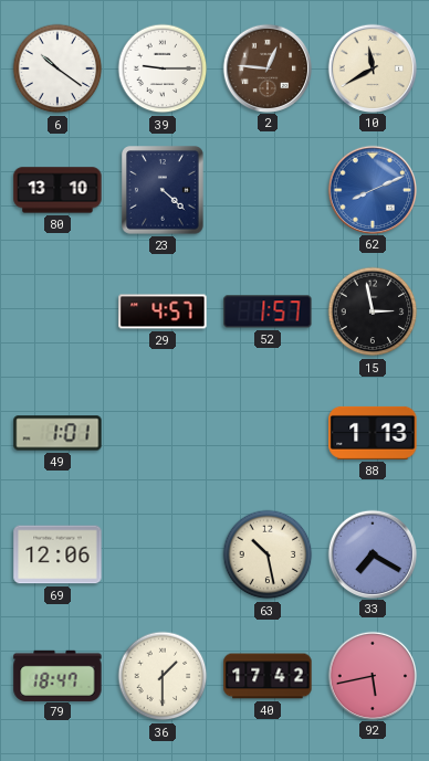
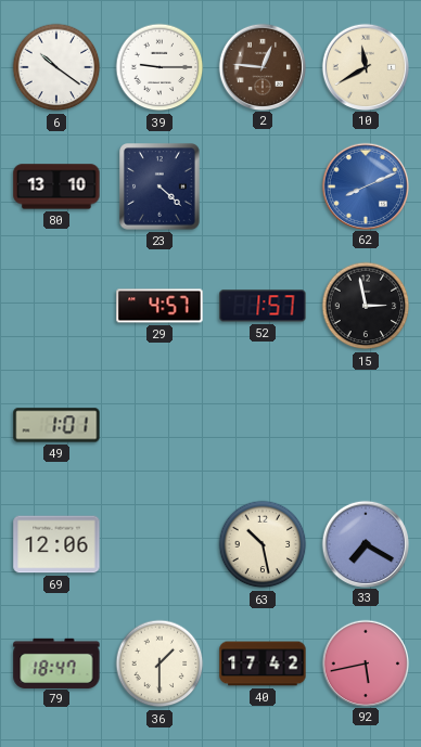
88: 1:13 -> none (373, 433)
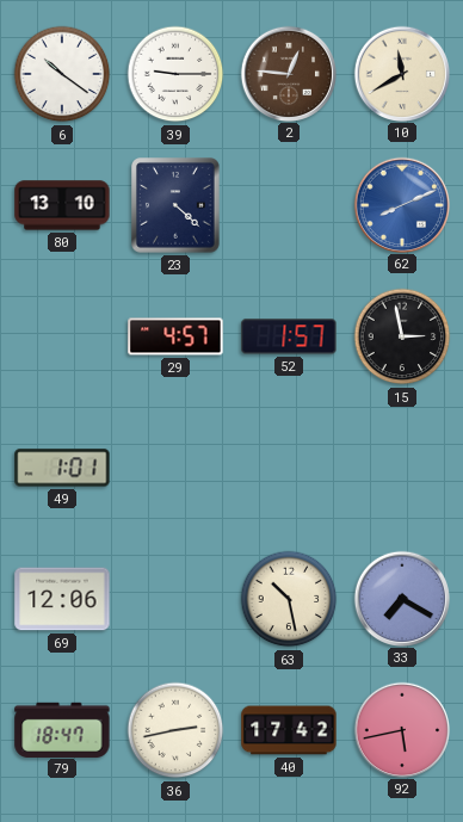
36: 1:30 -> 2:43 (175, 730)
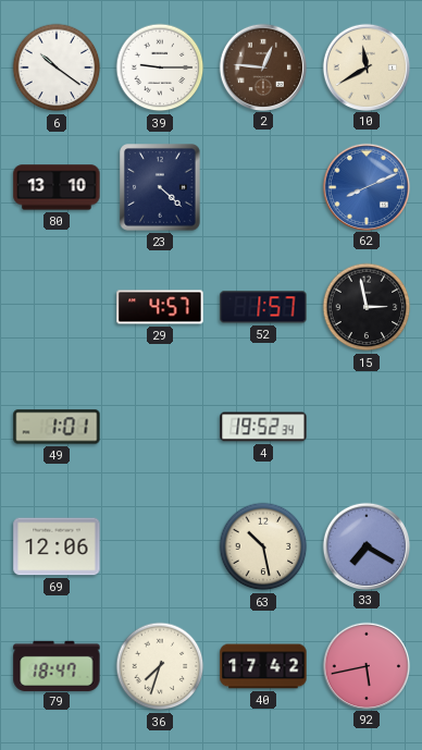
4: none -> 19:52 (263, 427)
36: 2:43 -> 7:33 (160, 666)
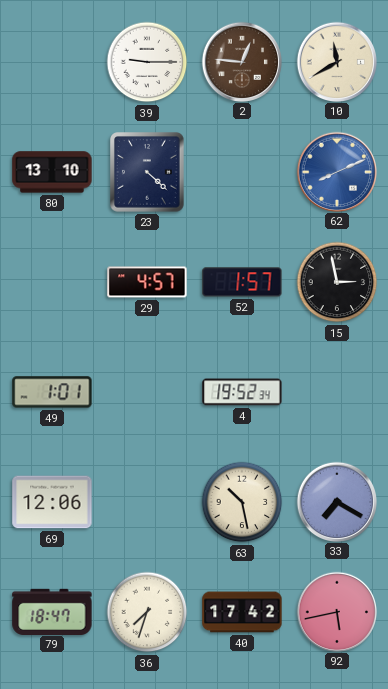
6: 10:21 -> none (57, 67)
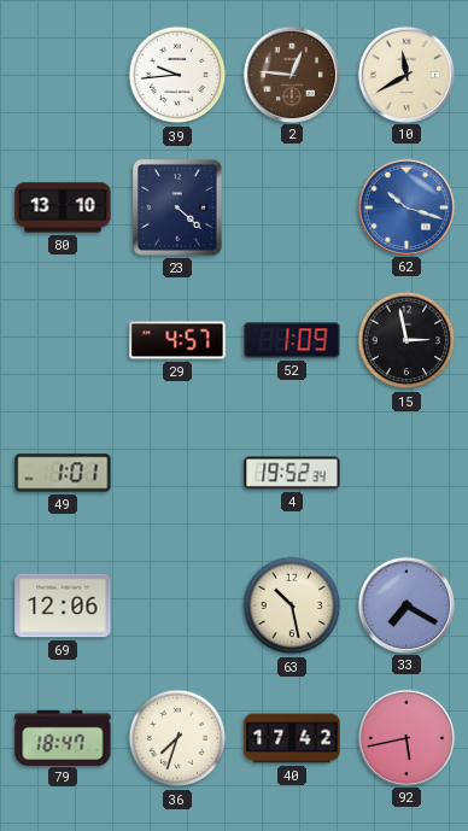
39: 9:15 -> 9:44 (177, 75)
62: 8:11 -> 10:18 (405, 206)
52: 1:57 -> 1:09 (292, 340)
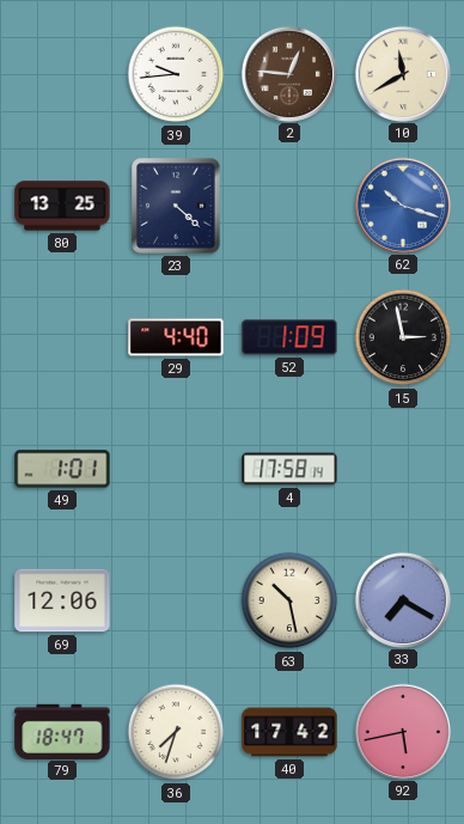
80: 13:10 -> 13:25 (62, 206)
29: 4:57 -> 4:40 (176, 337)
4: 19:52 -> 17:58 (289, 469)
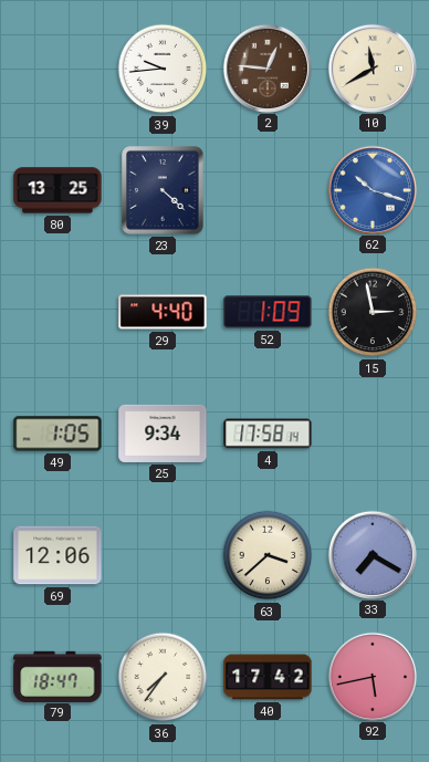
49: 1:01 -> 1:05 (57, 434)
25: none -> 9:34 (163, 434)
63: 10:28 -> 3:38 (268, 555)
36: 7:33 -> 7:36 (163, 677)
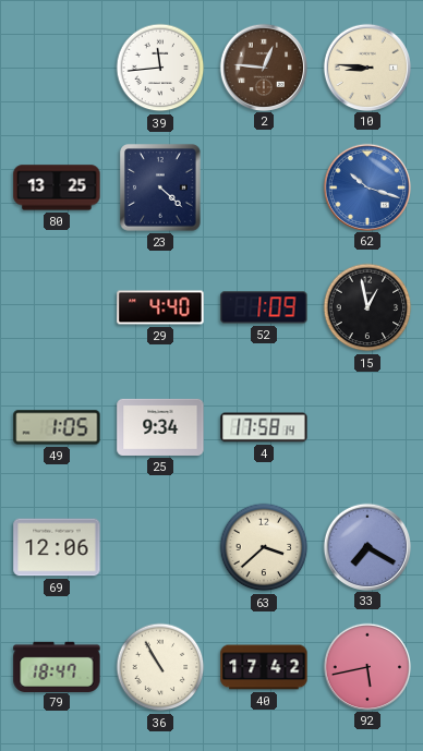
39: 9:44 -> 11:44 (160, 68)
10: 11:40 -> 8:46 (366, 66)
15: 2:58 -> 12:58 (367, 307)
36: 7:36 -> 10:55 (160, 667)
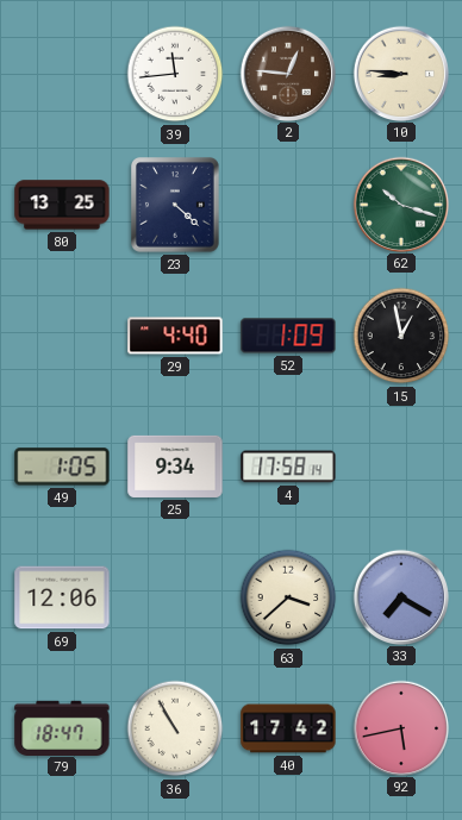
62 dial: blue -> green (400, 204)
